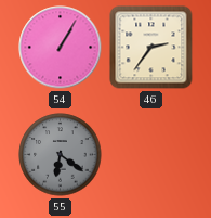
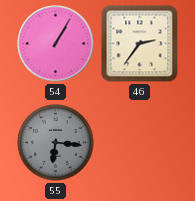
55: 6:21 -> 6:16 (56, 143)
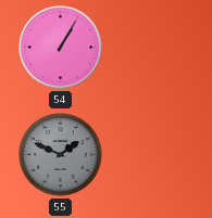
46: 2:36 -> none (140, 44)
55: 6:16 -> 1:49 (61, 155)
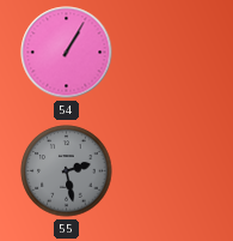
55: 1:49 -> 2:28 (67, 171)
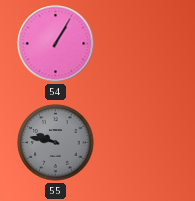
55: 2:28 -> 9:47 (56, 143)
